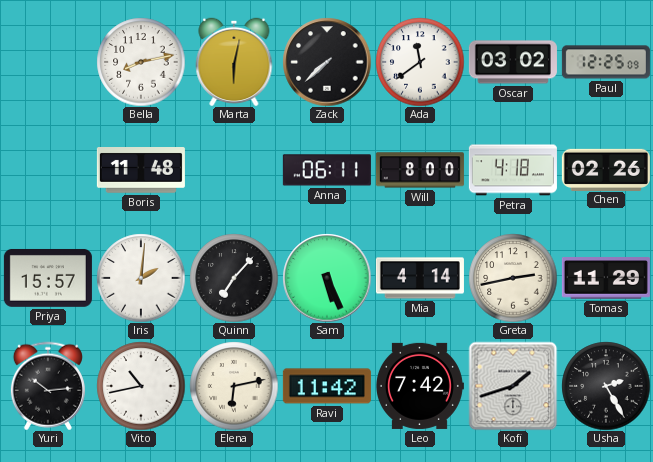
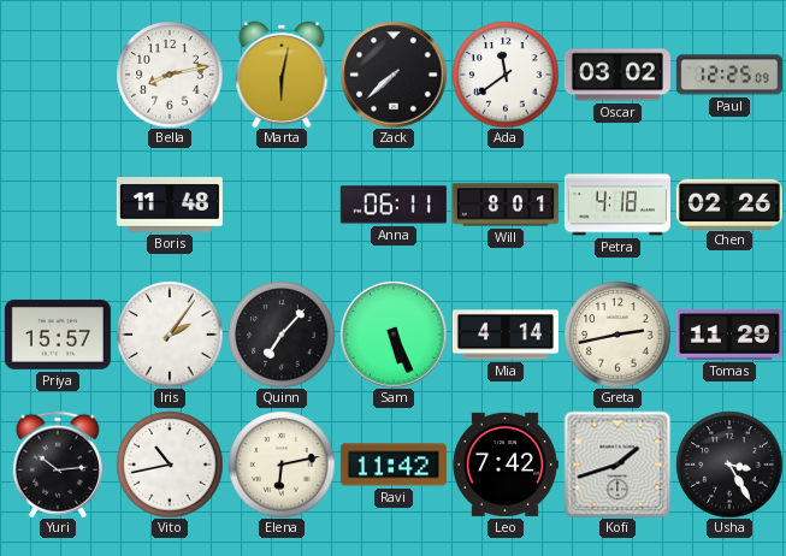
Will: 8:00 -> 8:01 (506, 205)
Iris: 2:01 -> 2:06 (170, 335)
Usha: 2:25 -> 3:25 (729, 465)
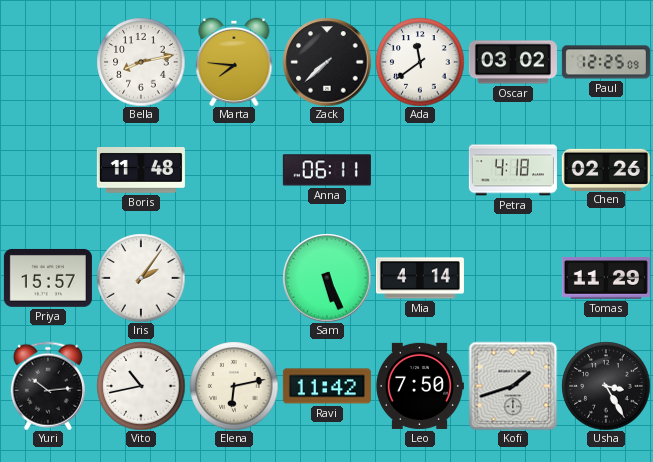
Marta: 6:02 -> 7:46 (234, 62)
Will: 8:01 -> none (506, 205)
Quinn: 7:07 -> none (282, 335)
Greta: 2:43 -> none (617, 335)
Leo: 7:42 -> 7:50 (420, 386)
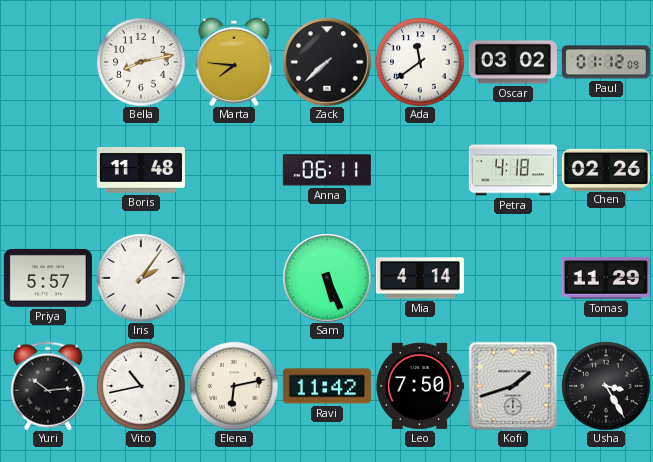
Paul: 12:25 -> 01:12 (606, 62)
Priya: 15:57 -> 5:57 (48, 278)
